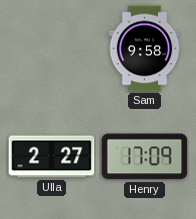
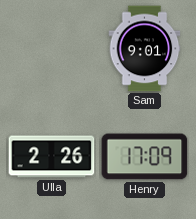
Sam: 9:58 -> 9:01 (145, 49)
Ulla: 2:27 -> 2:26 (52, 157)
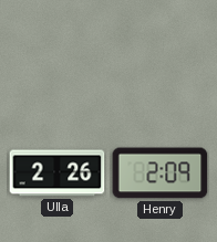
Sam: 9:01 -> none (145, 49)
Henry: 17:09 -> 2:09 (161, 173)
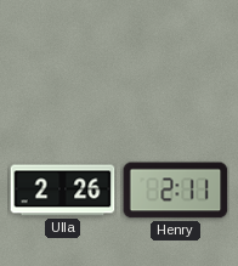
Henry: 2:09 -> 2:11 (176, 191)
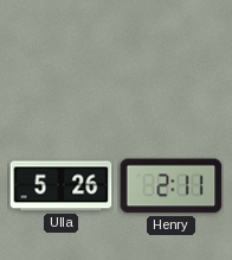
Ulla: 2:26 -> 5:26 (62, 186)
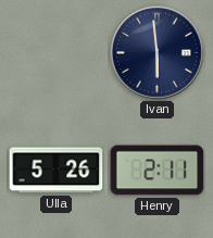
Ivan: none -> 5:59 (158, 53)
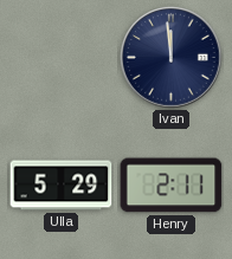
Ivan: 5:59 -> 11:59 (172, 58)
Ulla: 5:26 -> 5:29 (62, 186)
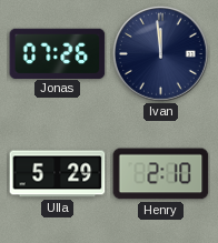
Jonas: none -> 07:26 (58, 53)
Henry: 2:11 -> 2:10 (161, 174)
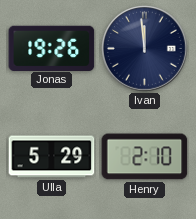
Jonas: 07:26 -> 19:26 (52, 48)
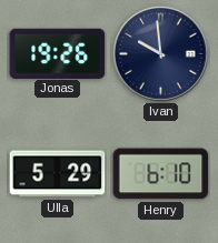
Ivan: 11:59 -> 9:59 (161, 54)
Henry: 2:10 -> 6:10 (161, 174)
